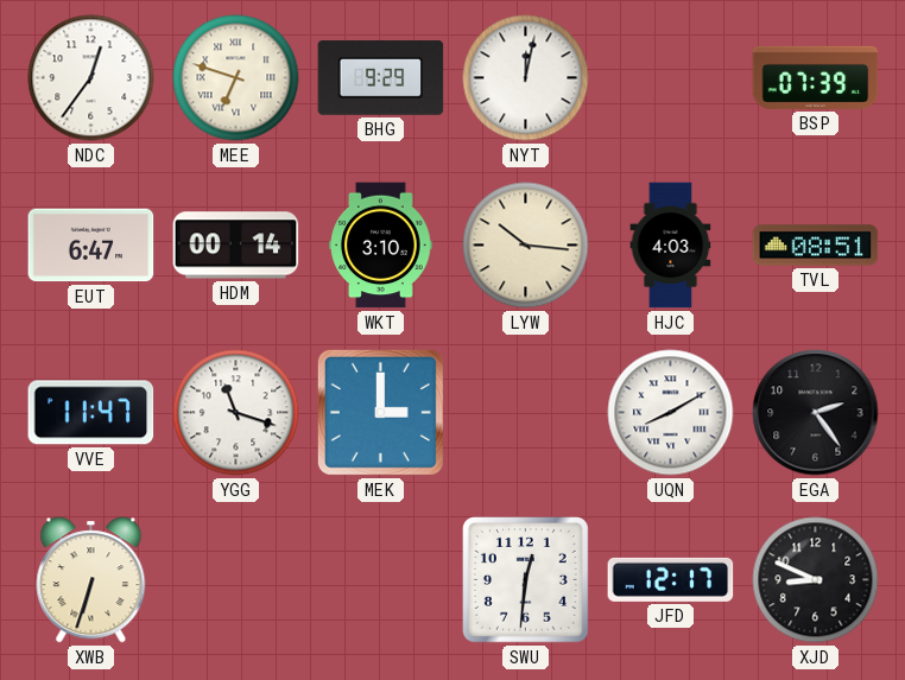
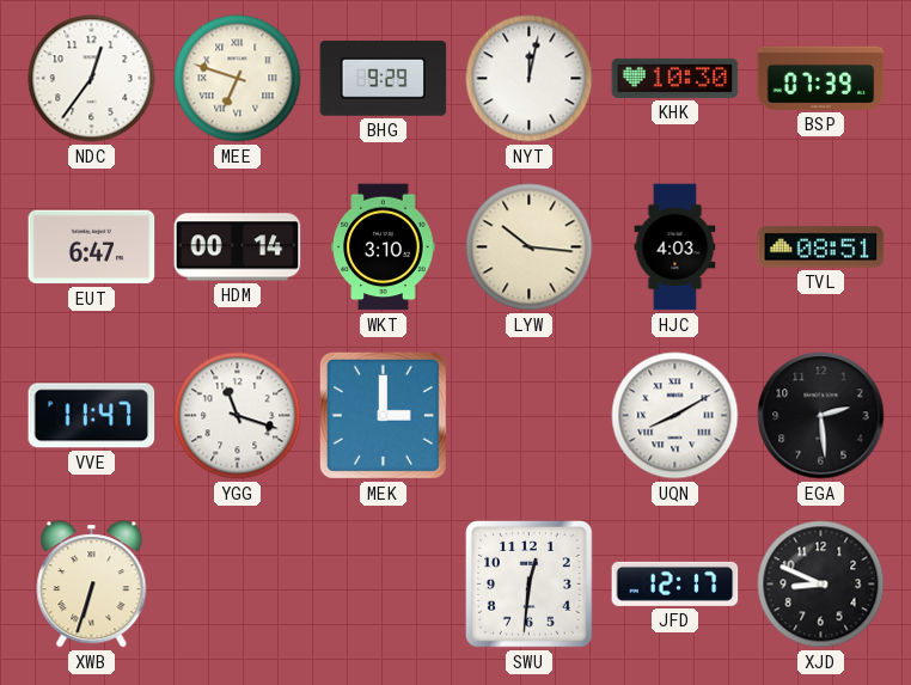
KHK: none -> 10:30 (675, 78)
EGA: 2:24 -> 2:29 (821, 416)
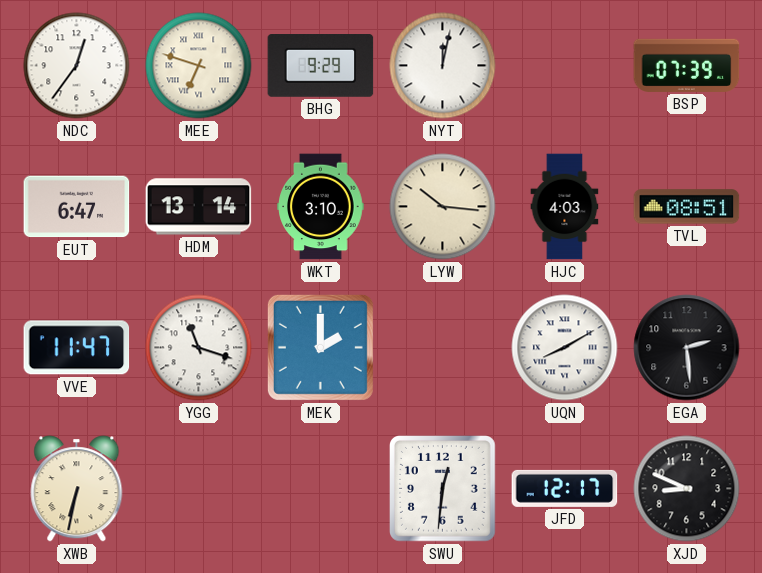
KHK: 10:30 -> none (675, 78)
HDM: 00:14 -> 13:14 (199, 207)
MEK: 3:00 -> 2:00 (320, 347)
XWB: 6:33 -> 6:32 (77, 489)
